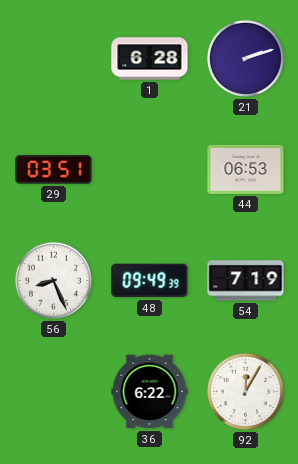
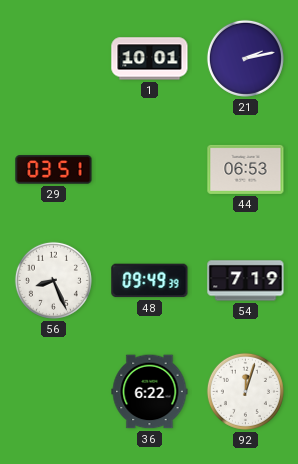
1: 6:28 -> 10:01 (150, 59)
21: 2:12 -> 2:13 (245, 58)
92: 12:05 -> 12:03 (245, 391)
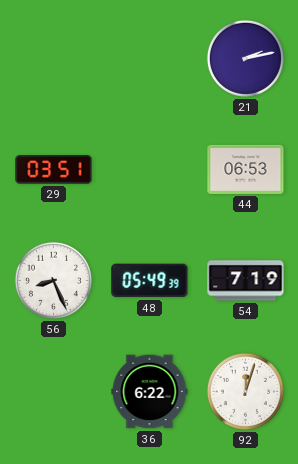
1: 10:01 -> none (150, 59)
48: 09:49 -> 05:49 (150, 281)
